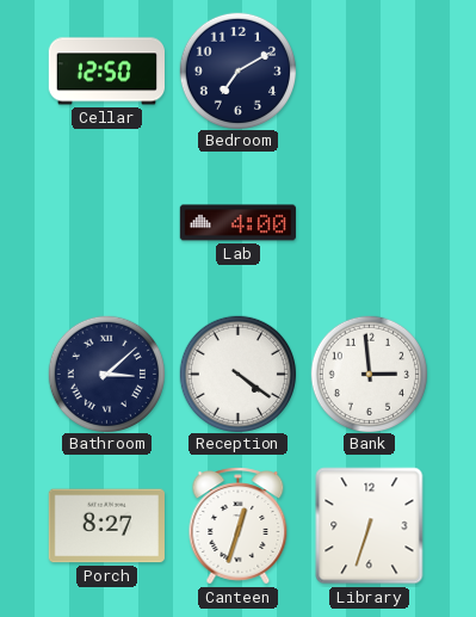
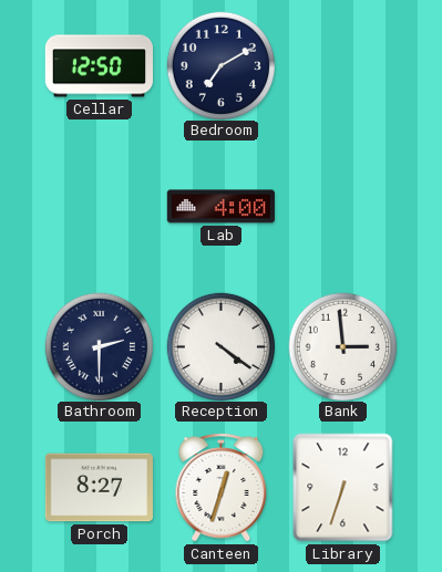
Bathroom: 3:08 -> 2:30 (99, 346)
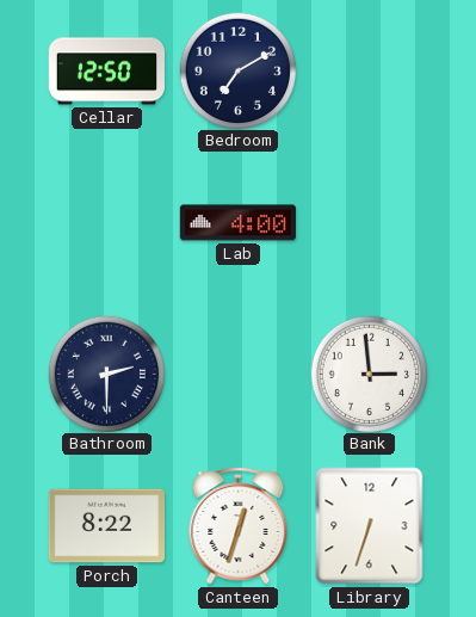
Reception: 4:21 -> none (220, 346)
Porch: 8:27 -> 8:22 (106, 526)
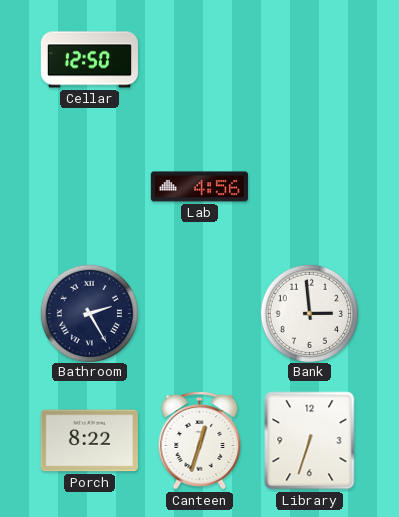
Bedroom: 7:10 -> none (237, 70)
Lab: 4:00 -> 4:56 (199, 187)
Bathroom: 2:30 -> 2:25 (89, 313)
